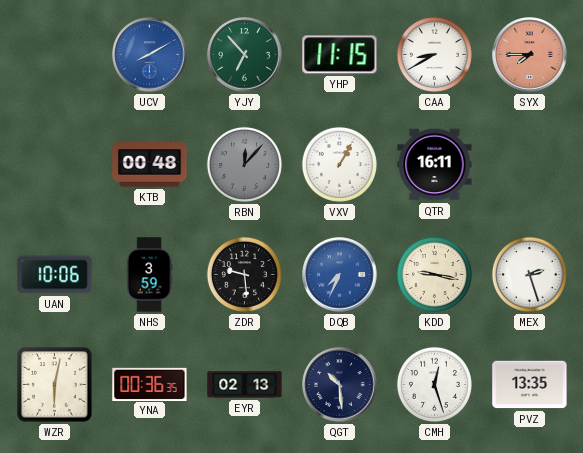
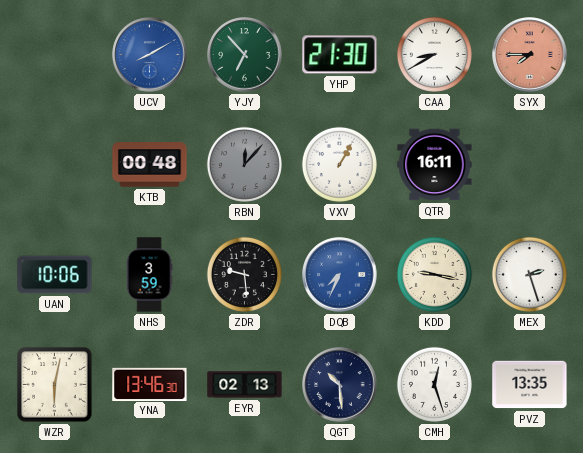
YHP: 11:15 -> 21:30 (340, 55)
YNA: 00:36 -> 13:46 (150, 384)
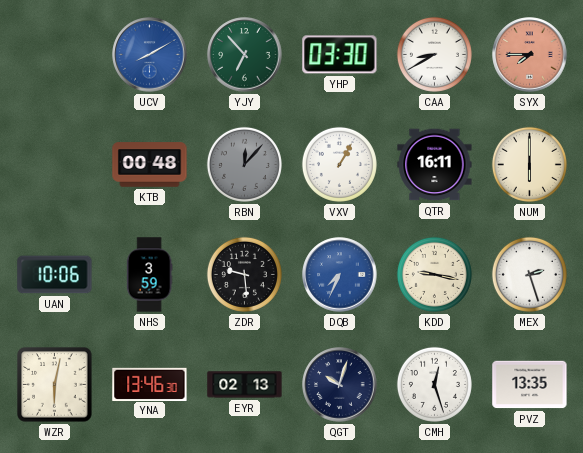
YHP: 21:30 -> 03:30 (340, 55)
NUM: none -> 6:00 (529, 164)
QGT: 10:29 -> 10:03 (340, 385)
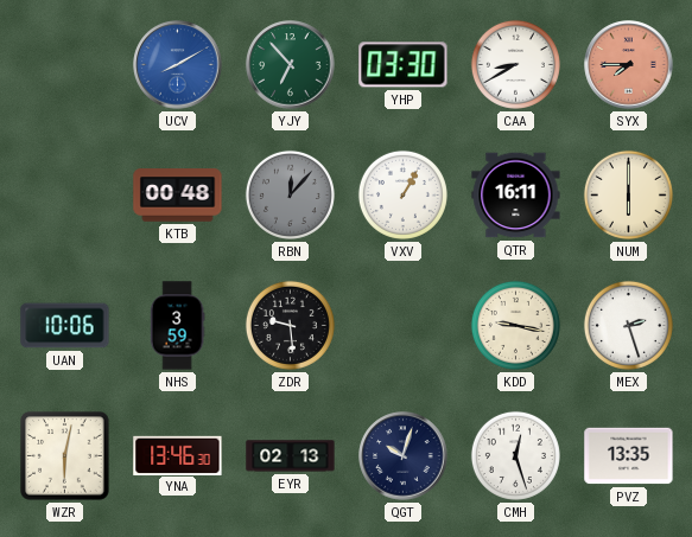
DQB: 7:34 -> none (340, 275)
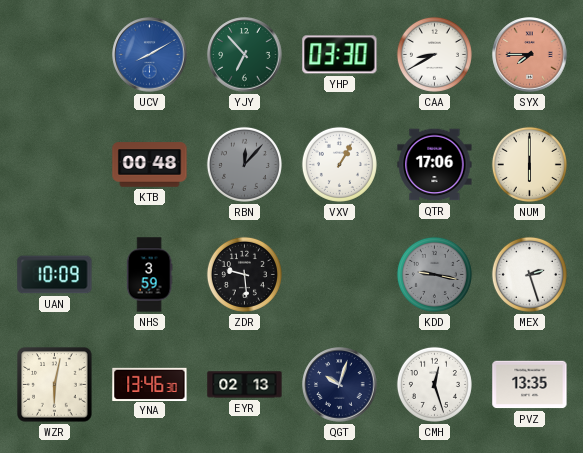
QTR: 16:11 -> 17:06 (435, 165)
UAN: 10:06 -> 10:09 (55, 275)
KDD dial: cream -> grey (434, 274)
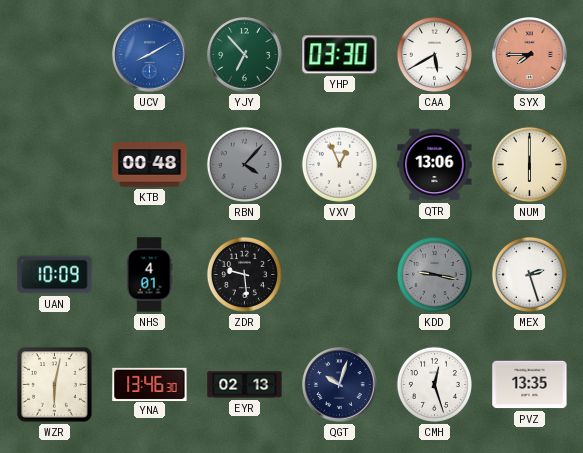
CAA: 8:40 -> 5:40 (434, 54)
RBN: 12:07 -> 4:07 (244, 164)
VXV: 1:05 -> 12:56 (339, 164)
QTR: 17:06 -> 13:06 (435, 165)
NHS: 3:59 -> 4:01 (149, 275)
